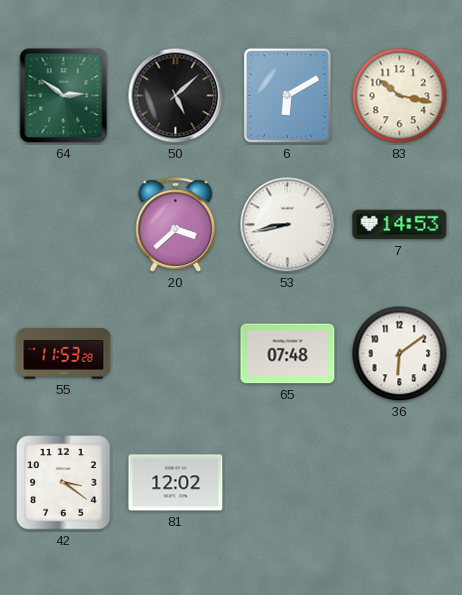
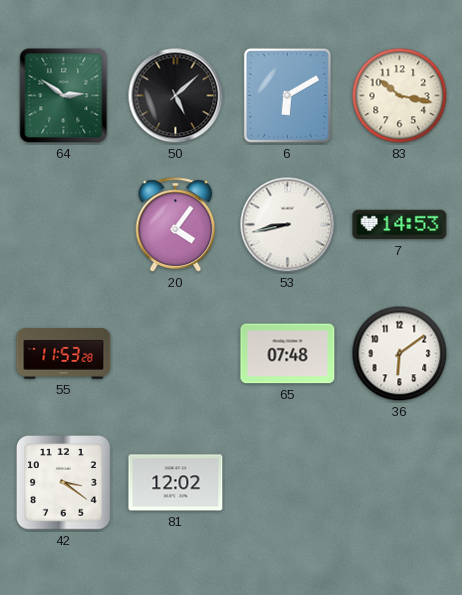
20: 3:38 -> 4:06 (176, 225)
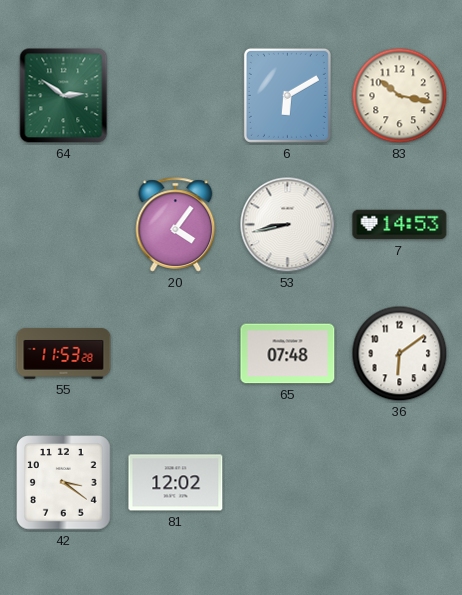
50: 5:08 -> none (176, 96)
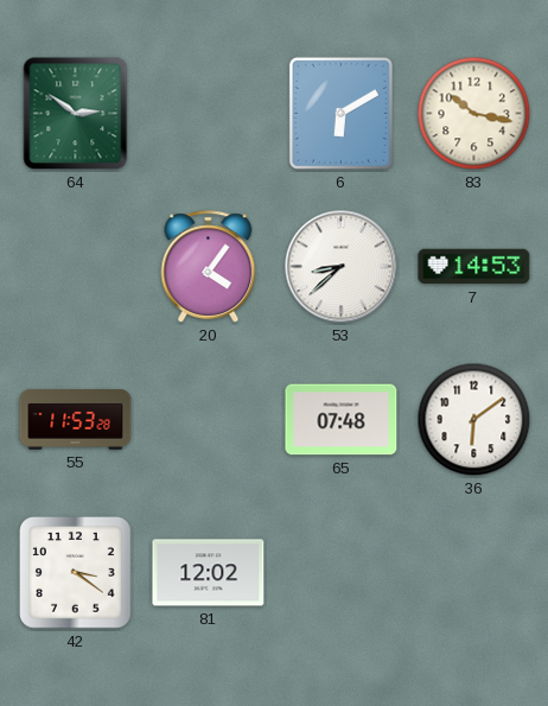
53: 8:43 -> 8:38 (342, 267)
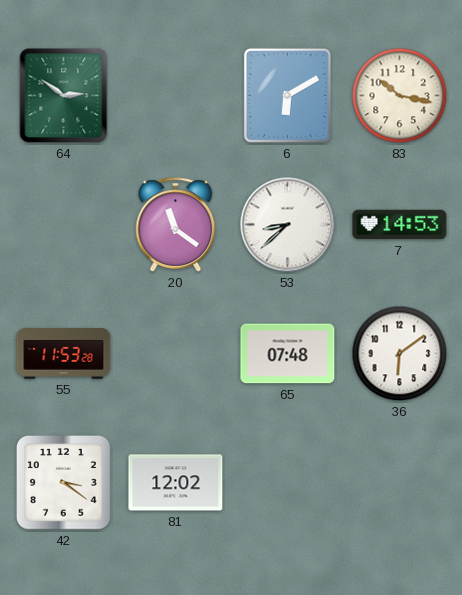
20: 4:06 -> 11:21 (176, 225)
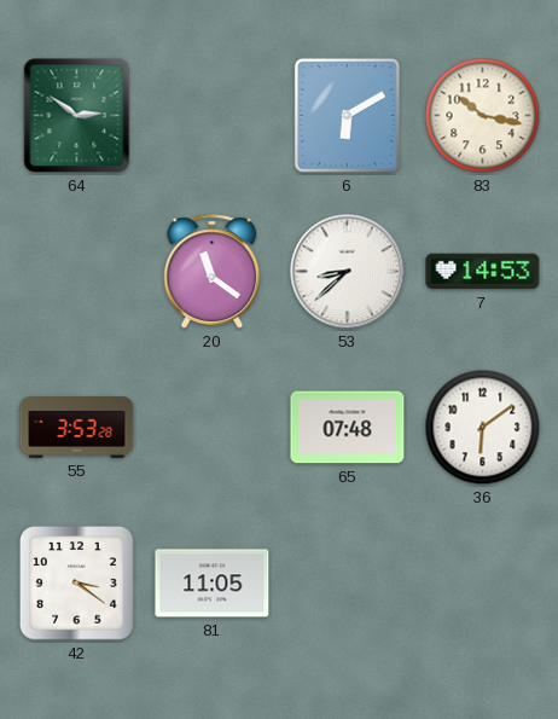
55: 11:53 -> 3:53 (77, 428)
81: 12:02 -> 11:05 (213, 584)
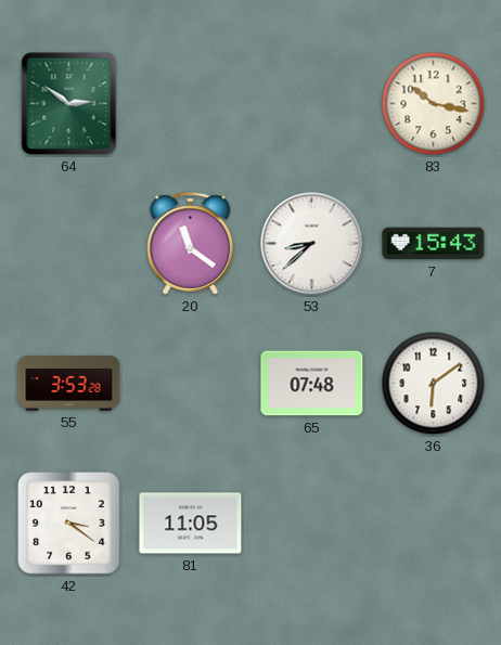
6: 6:10 -> none (347, 115)
7: 14:53 -> 15:43 (434, 244)
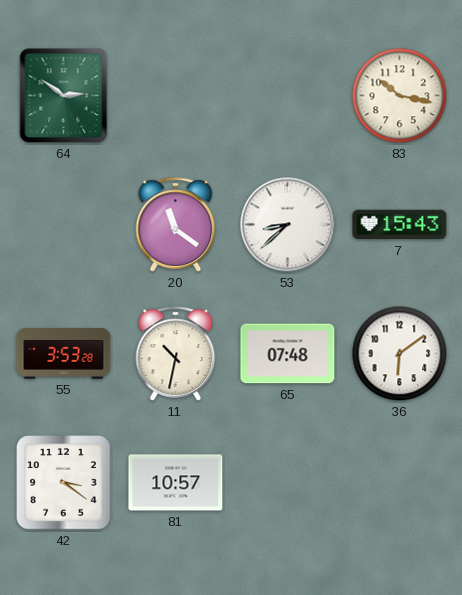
11: none -> 10:32 (176, 354)
81: 11:05 -> 10:57 (176, 483)
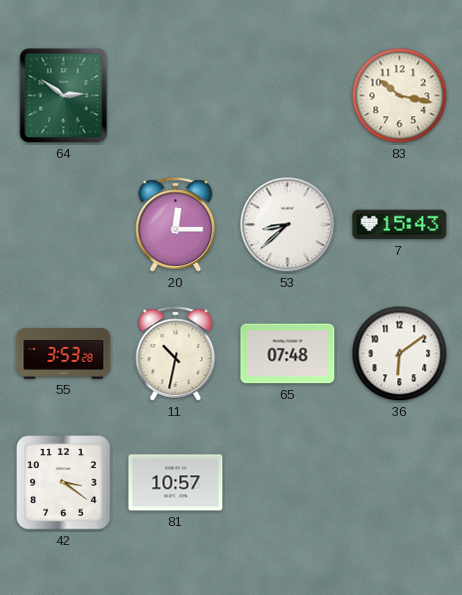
20: 11:21 -> 12:15 (176, 225)
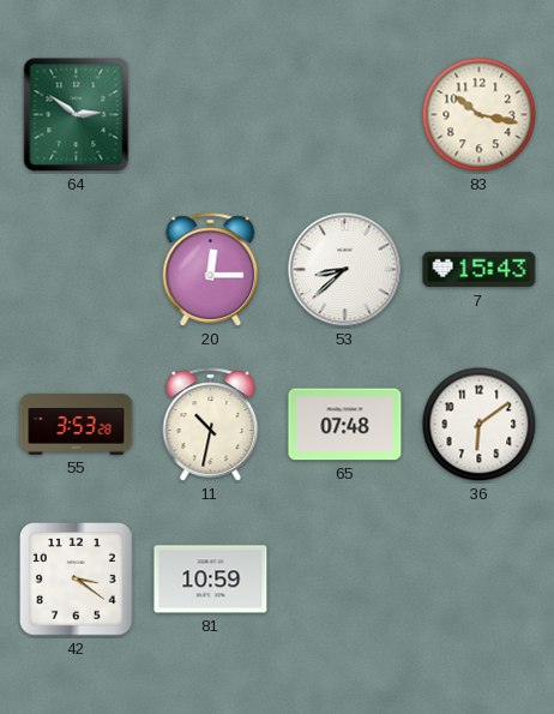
81: 10:57 -> 10:59 (211, 580)
